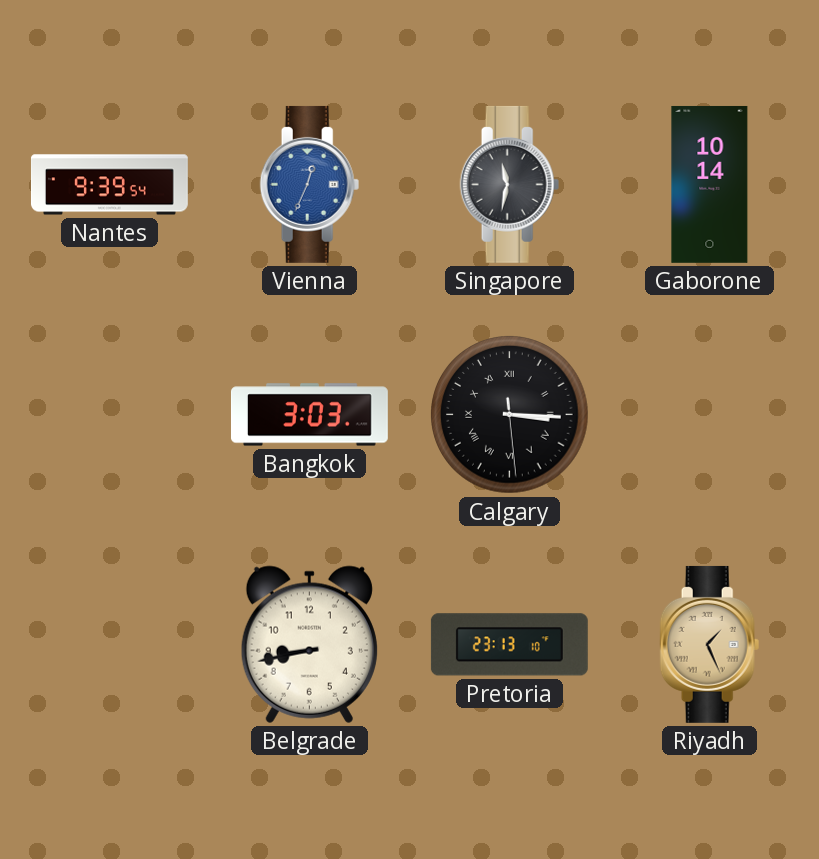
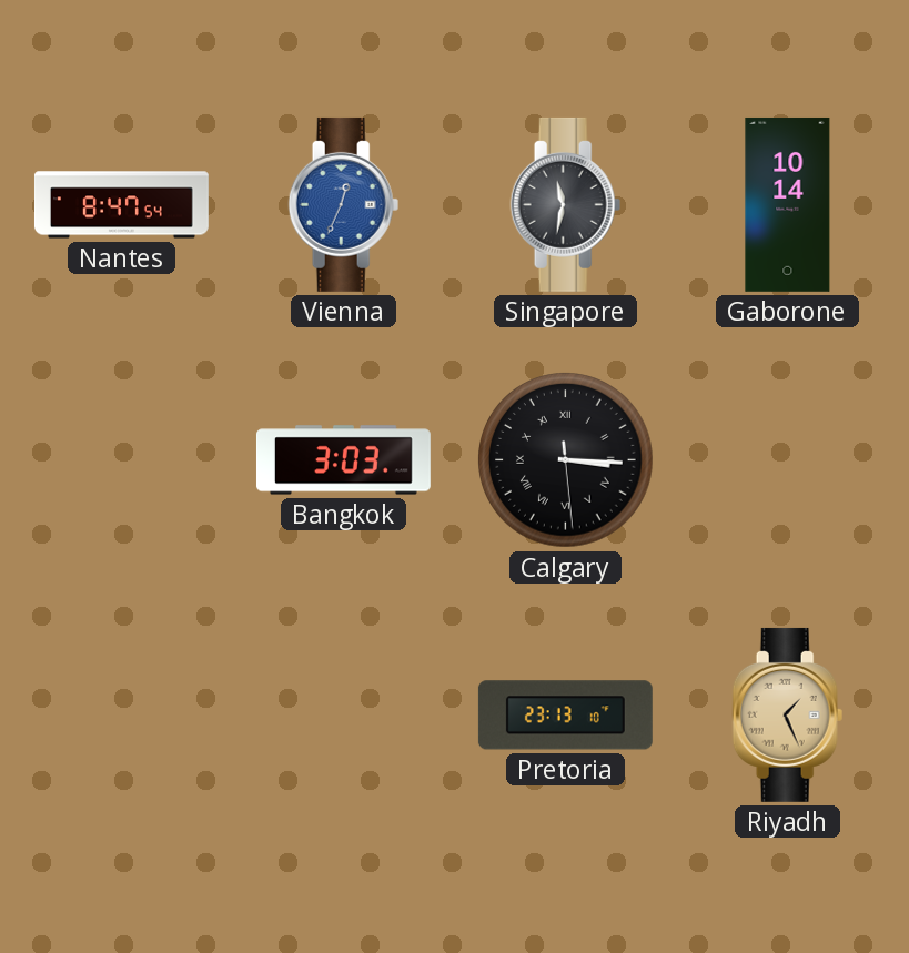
Nantes: 9:39 -> 8:47 (121, 205)
Belgrade: 8:43 -> none (309, 644)
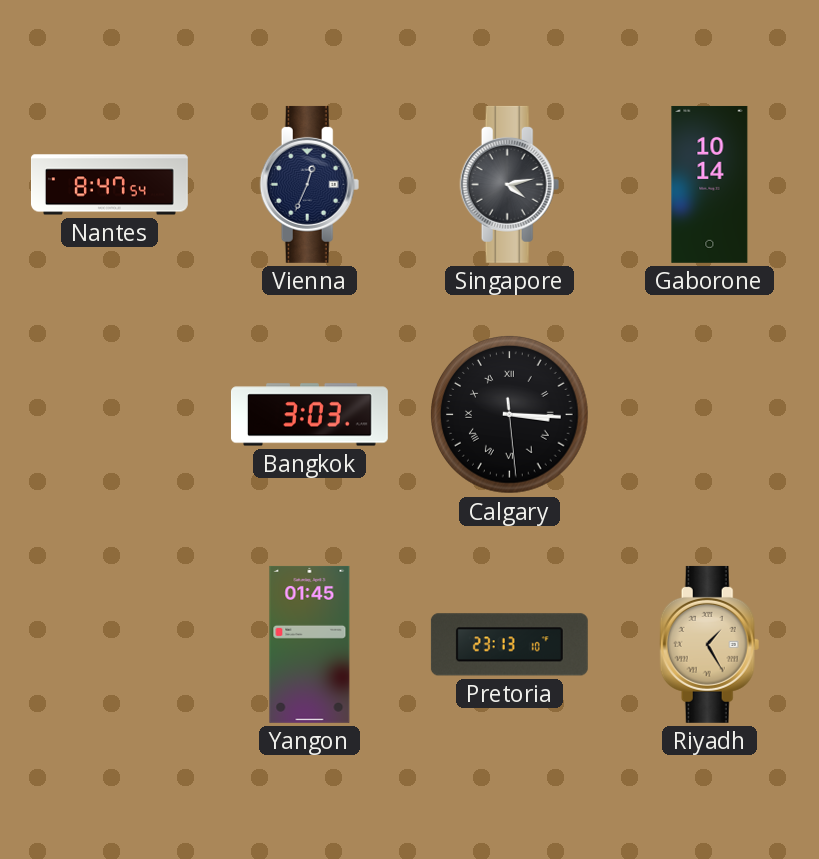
Vienna dial: blue -> navy (310, 184)
Singapore: 11:32 -> 4:13 (510, 184)
Yangon: none -> 01:45 (310, 644)
Riyadh: 1:26 -> 1:25 (710, 644)
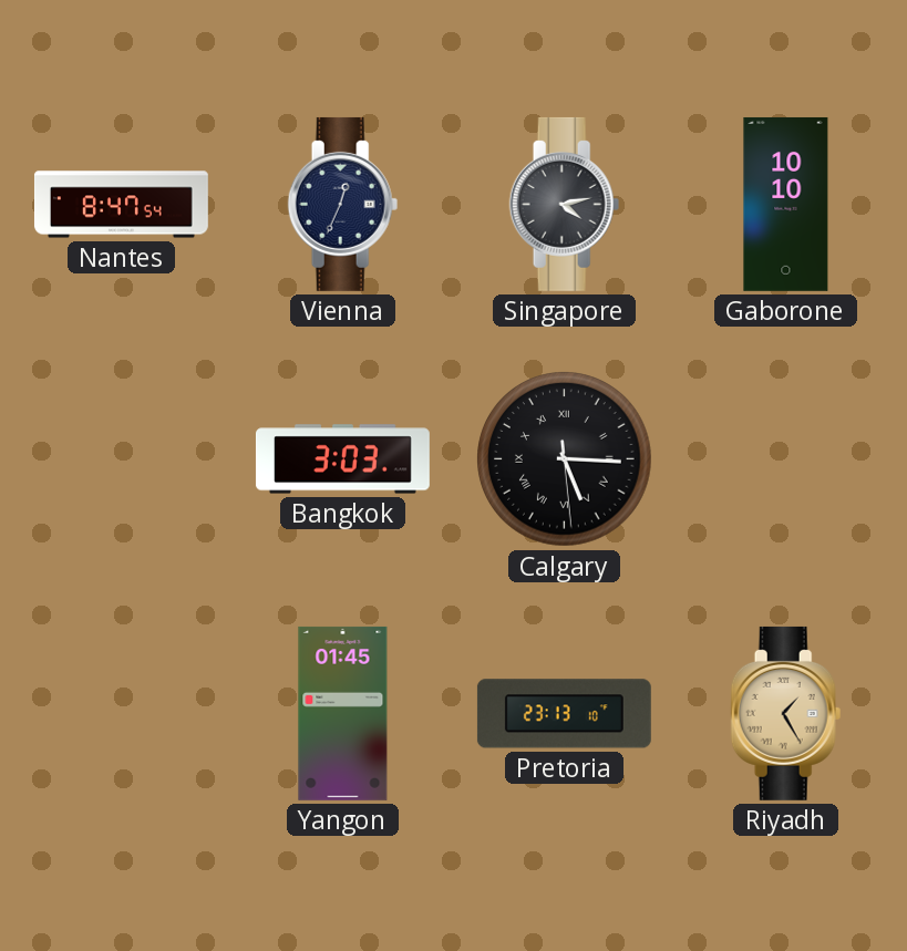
Gaborone: 10:14 -> 10:10 (786, 204)
Calgary: 3:15 -> 5:15 (565, 459)
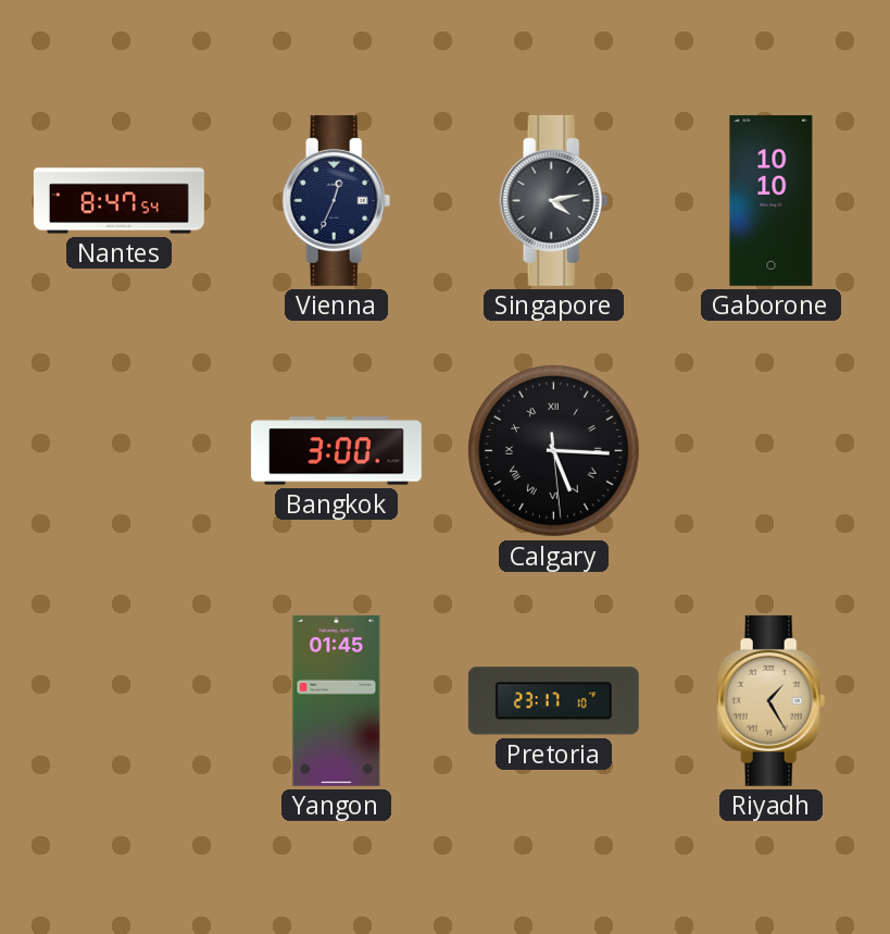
Bangkok: 3:03 -> 3:00 (336, 451)
Pretoria: 23:13 -> 23:17 (553, 701)
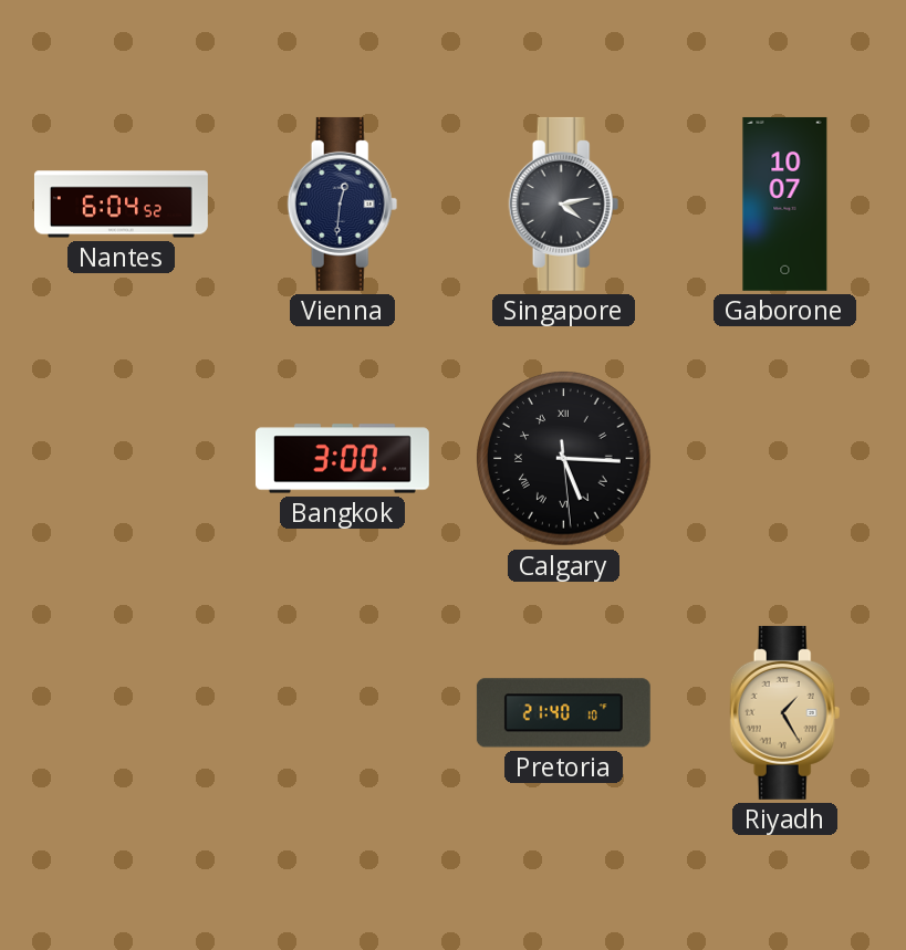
Nantes: 8:47 -> 6:04 (121, 205)
Vienna: 12:34 -> 12:31 (343, 203)
Gaborone: 10:10 -> 10:07 (785, 203)
Yangon: 01:45 -> none (337, 700)
Pretoria: 23:17 -> 21:40 (563, 713)
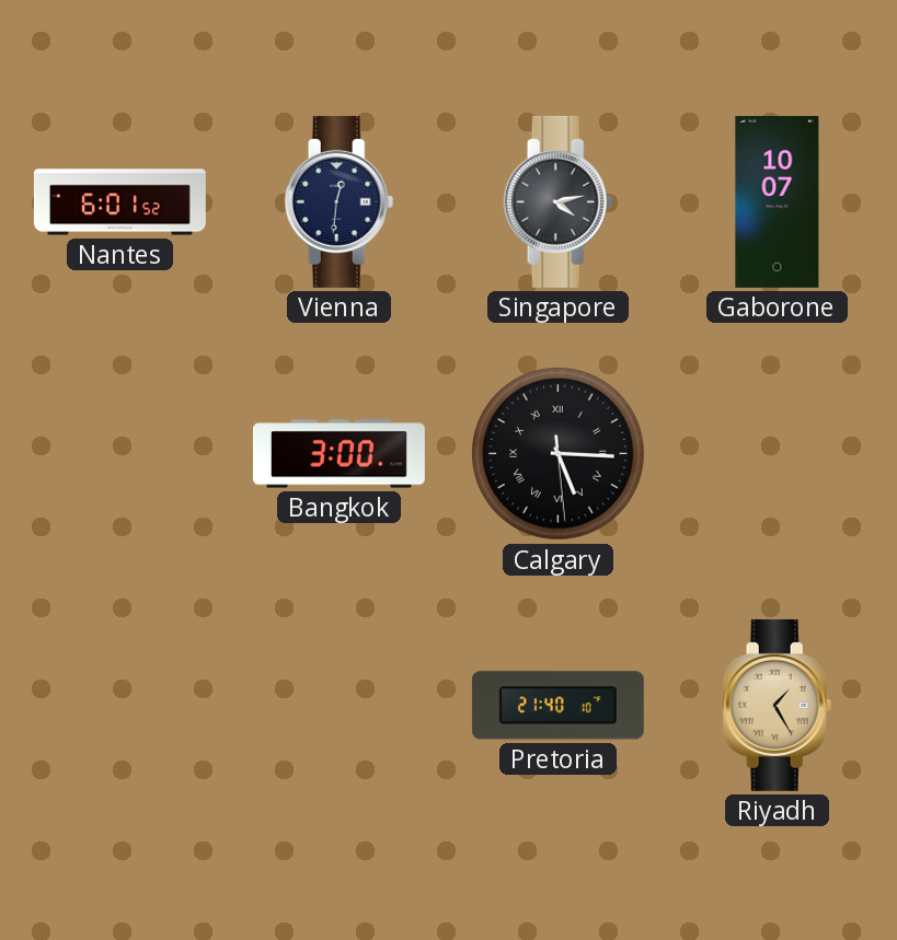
Nantes: 6:04 -> 6:01 (119, 202)
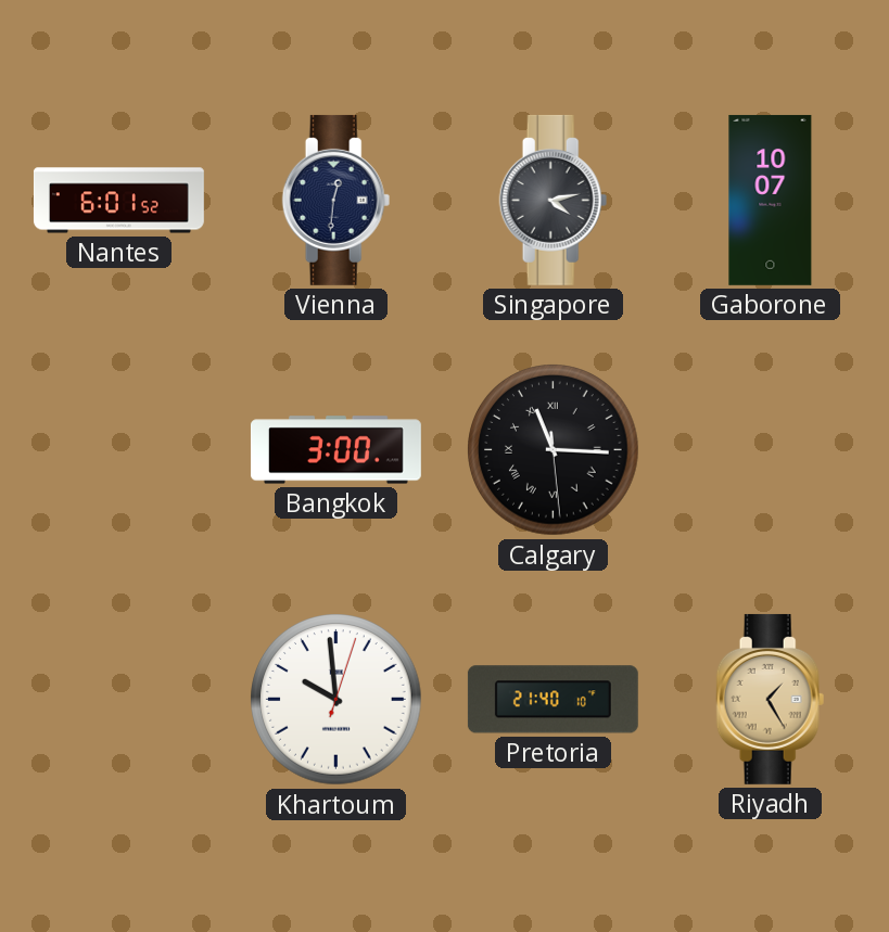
Calgary: 5:15 -> 11:15 (554, 450)
Khartoum: none -> 9:59 (336, 700)
